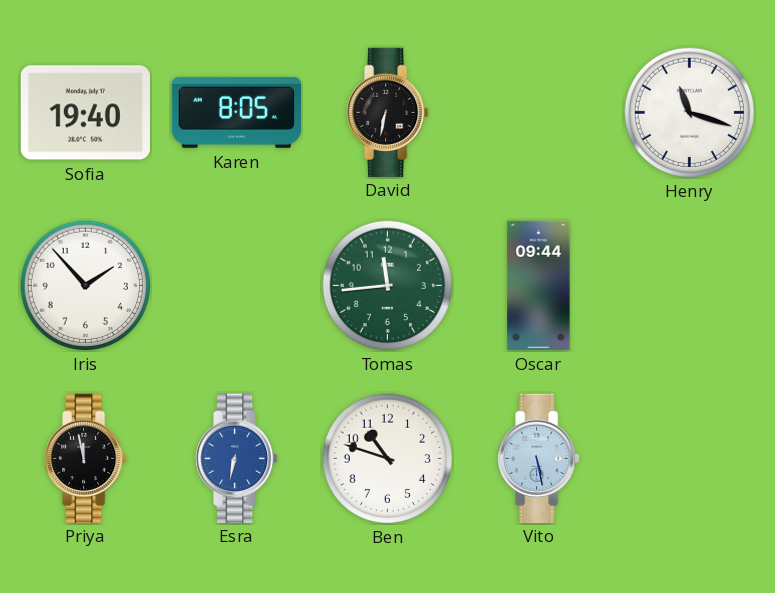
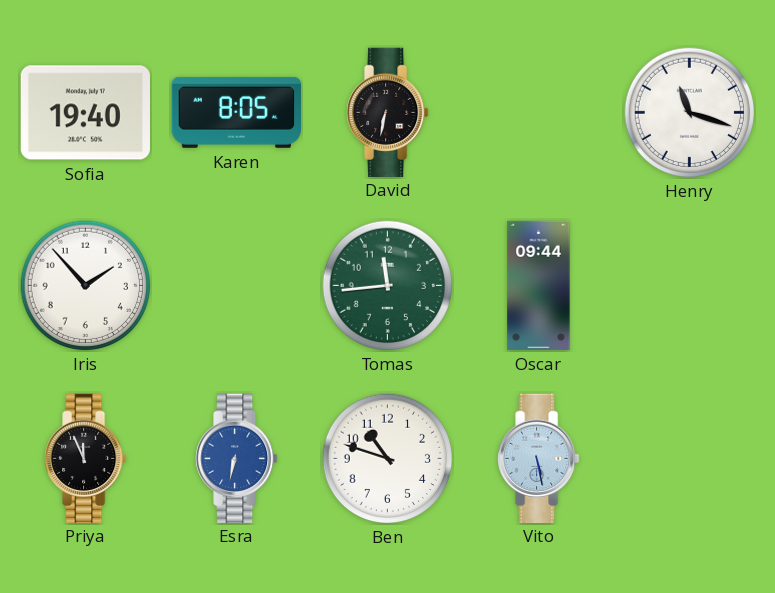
Priya: 11:58 -> 11:56 (86, 458)
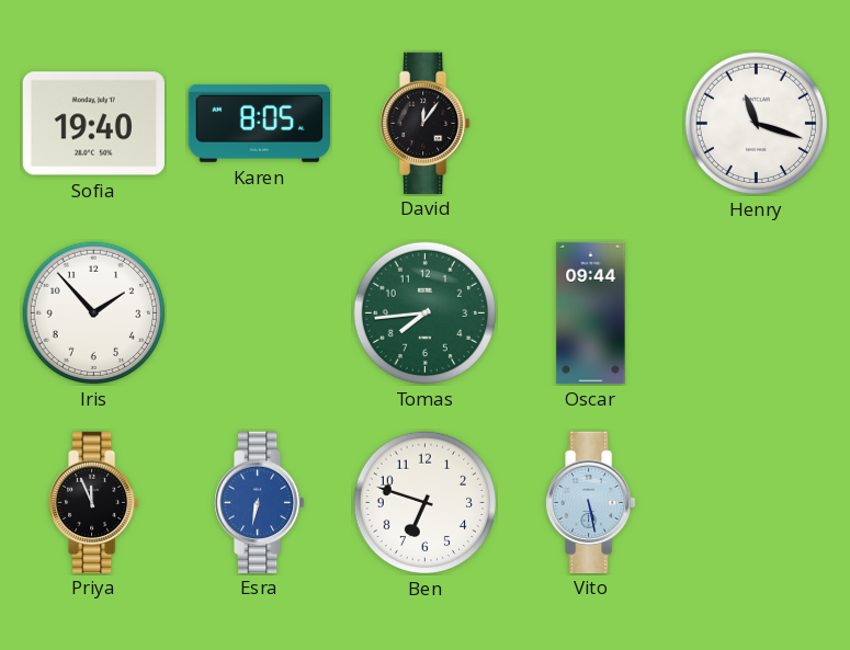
David: 6:32 -> 12:06 (426, 123)
Tomas: 11:44 -> 7:44 (426, 313)
Ben: 10:48 -> 6:48 (426, 503)
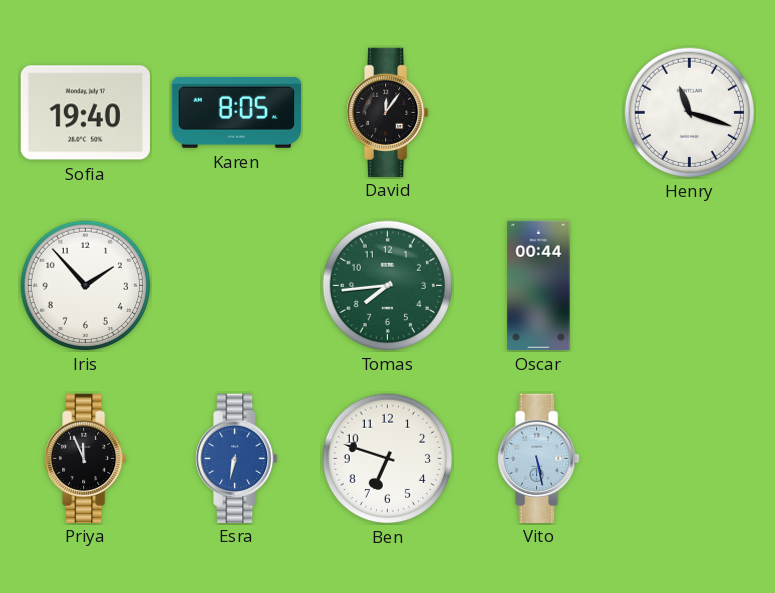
Oscar: 09:44 -> 00:44 (539, 286)
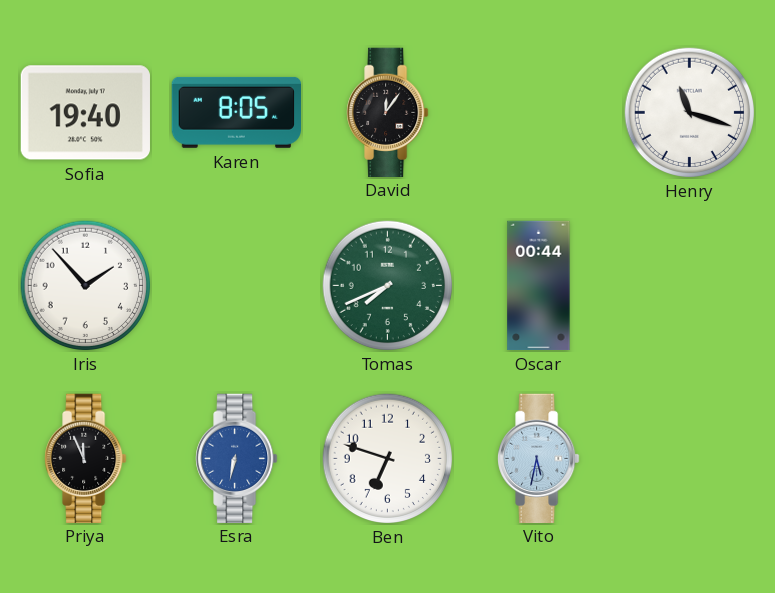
Tomas: 7:44 -> 7:41 (388, 286)
Vito: 5:28 -> 5:32 (539, 458)
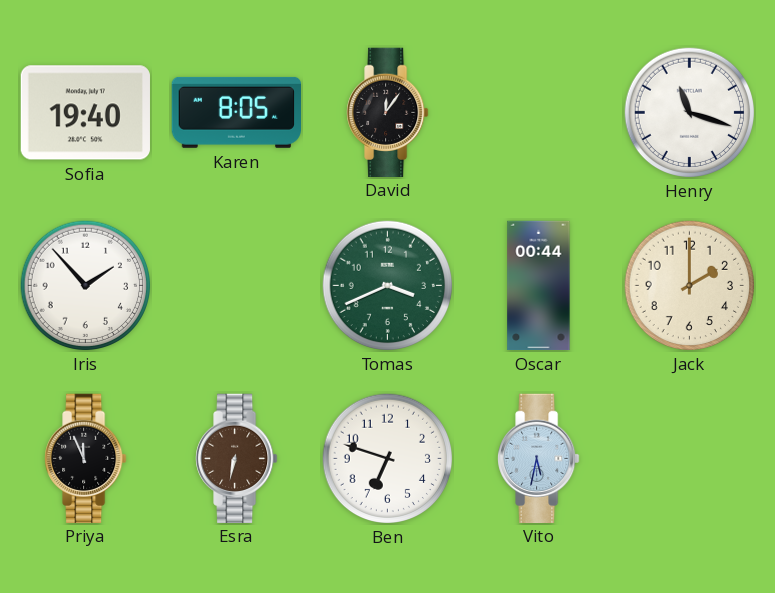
Tomas: 7:41 -> 3:41 (388, 286)
Jack: none -> 2:00 (690, 286)
Esra dial: blue -> brown (237, 458)
